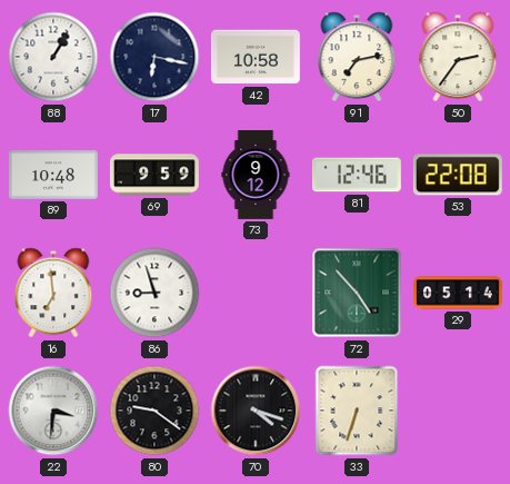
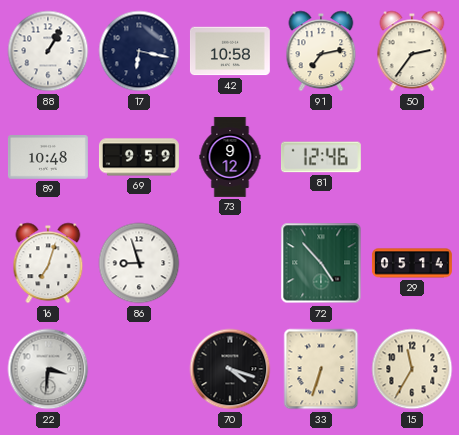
53: 22:08 -> none (458, 175)
16: 6:59 -> 7:03 (48, 263)
80: 9:21 -> none (154, 411)
15: none -> 11:35 (412, 369)
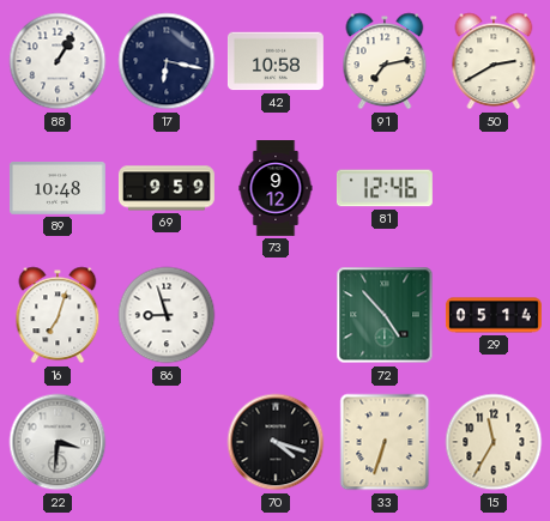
50: 2:36 -> 2:40 (494, 61)
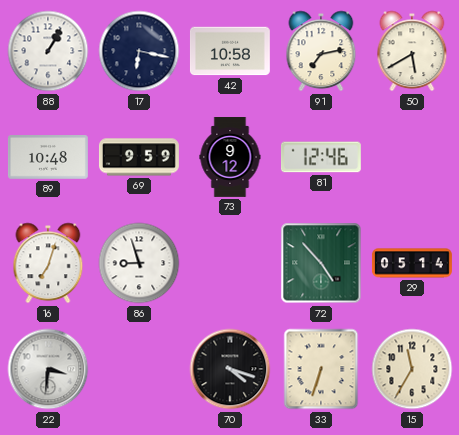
50: 2:40 -> 5:40 (412, 51)
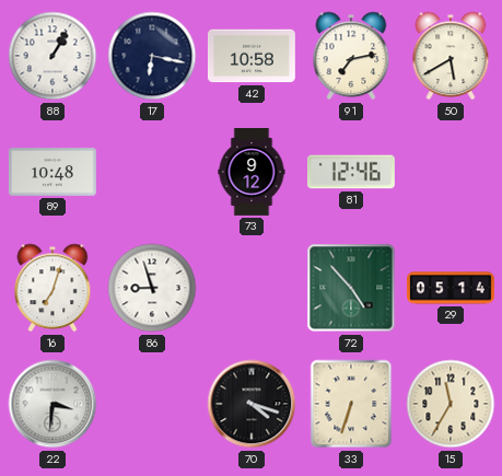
69: 9:59 -> none (139, 157)
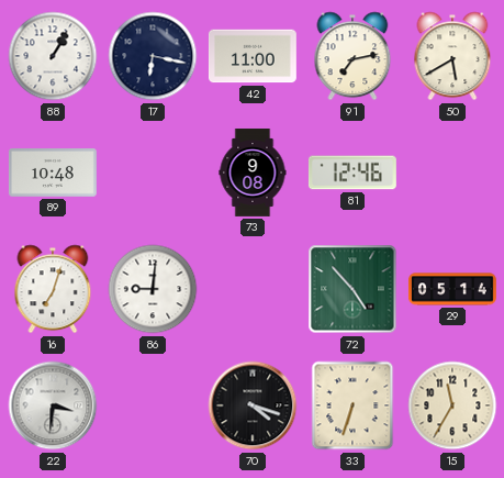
42: 10:58 -> 11:00 (253, 56)
73: 9:12 -> 9:08 (253, 174)
86: 8:57 -> 9:01 (153, 289)
